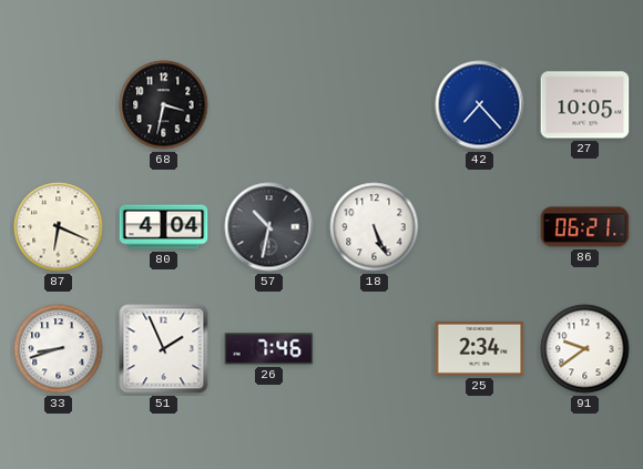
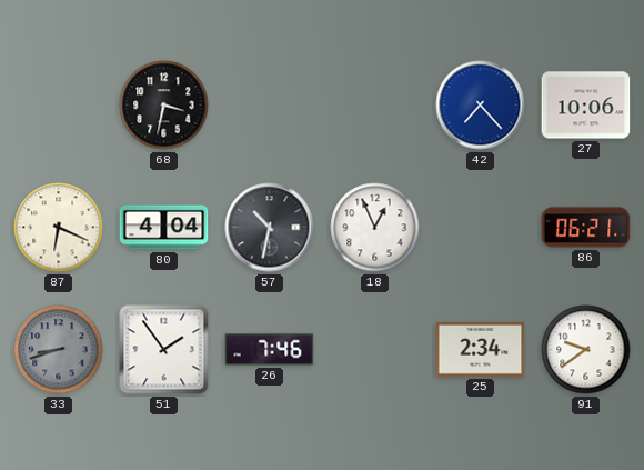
27: 10:05 -> 10:06 (586, 106)
18: 5:26 -> 12:56 (375, 228)
33 dial: white -> grey (59, 350)
51: 1:56 -> 1:54 (164, 350)
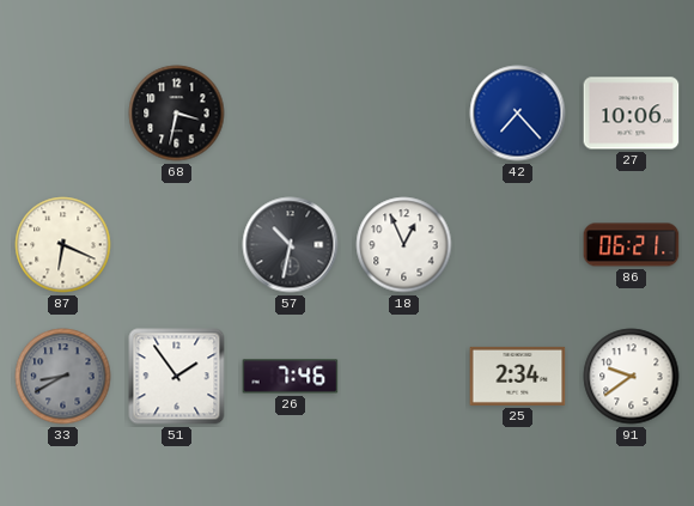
80: 4:04 -> none (164, 228)
33: 8:42 -> 8:40 (63, 377)
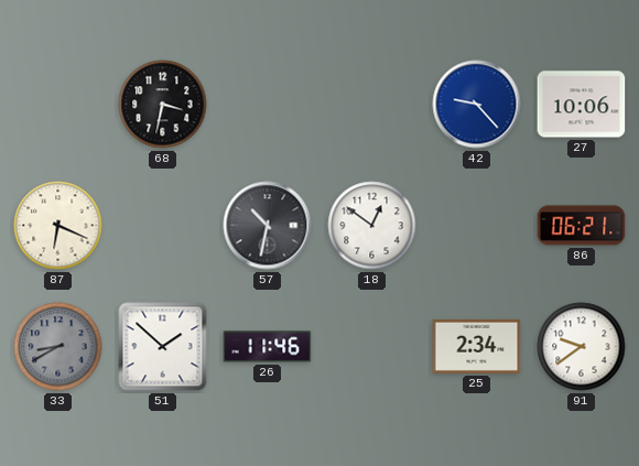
42: 7:23 -> 9:23 (477, 105)
18: 12:56 -> 12:51 (372, 226)
51: 1:54 -> 1:52 (163, 347)
26: 7:46 -> 11:46 (268, 347)
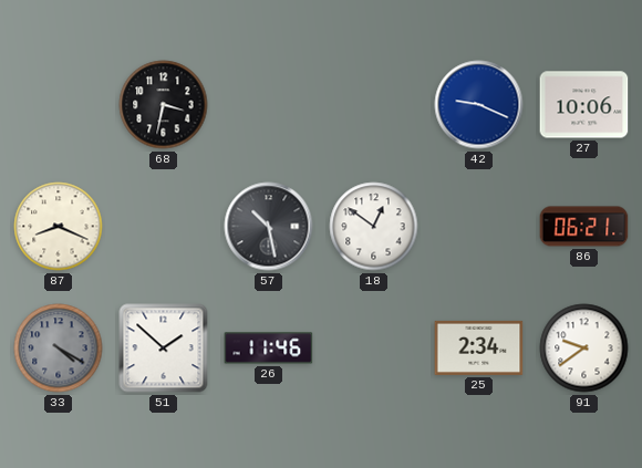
42: 9:23 -> 9:19 (479, 105)
87: 6:19 -> 8:19 (59, 227)
57: 10:32 -> 10:28 (269, 227)
33: 8:40 -> 4:20 (59, 349)
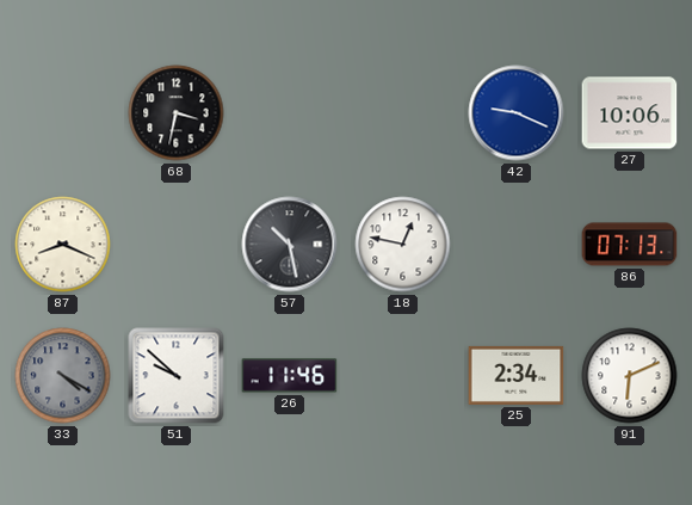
18: 12:51 -> 12:47 (403, 245)
86: 06:21 -> 07:13 (630, 245)
51: 1:52 -> 9:52 (177, 376)
91: 9:39 -> 6:11 (630, 376)
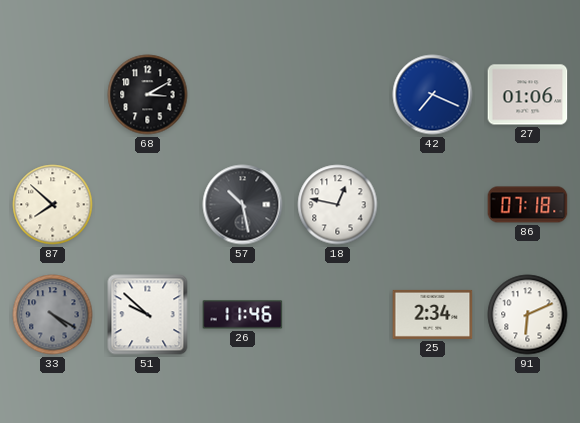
68: 3:32 -> 3:10 (148, 95)
42: 9:19 -> 7:19 (433, 95)
27: 10:06 -> 01:06 (528, 95)
87: 8:19 -> 7:52 (53, 205)
86: 07:13 -> 07:18 (528, 205)
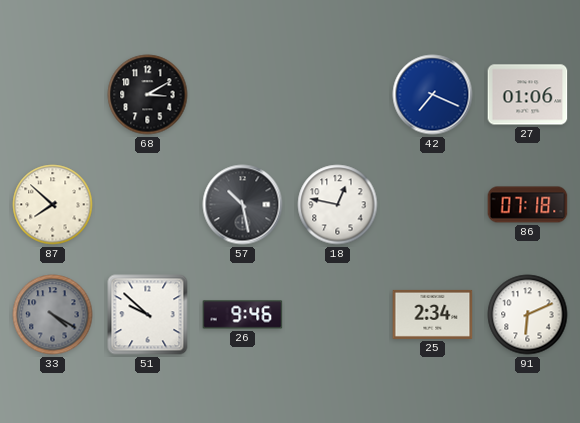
26: 11:46 -> 9:46 (243, 315)
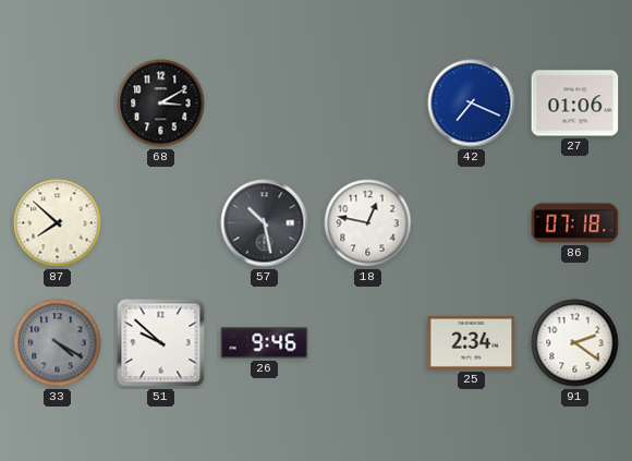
91: 6:11 -> 2:21 (575, 343)
